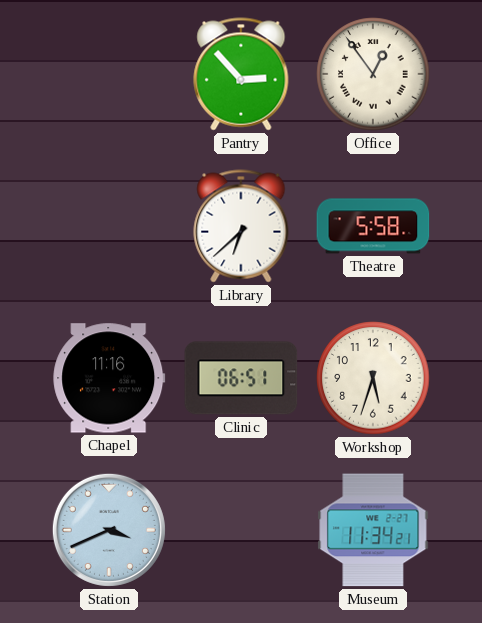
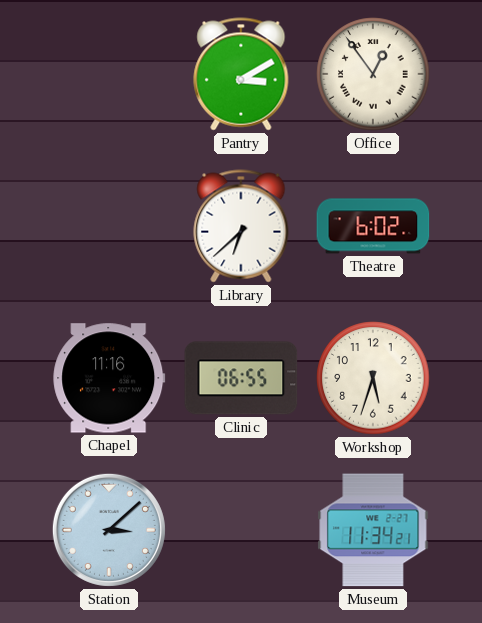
Pantry: 2:53 -> 3:10 (241, 74)
Theatre: 5:58 -> 6:02 (373, 226)
Clinic: 06:51 -> 06:55 (241, 378)
Station: 3:41 -> 3:08 (109, 530)
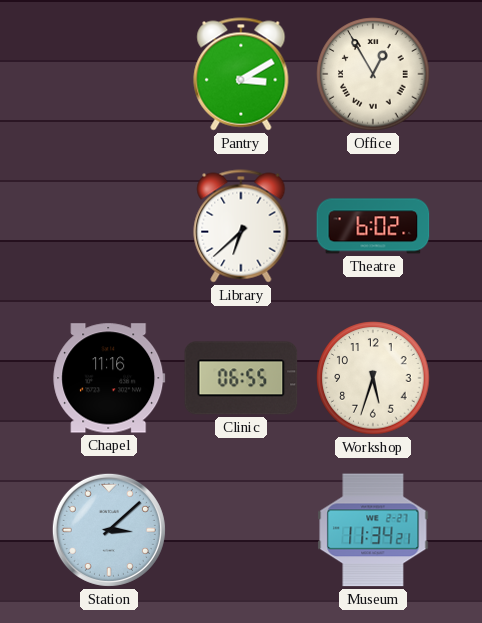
Office: 12:54 -> 12:55 (373, 74)
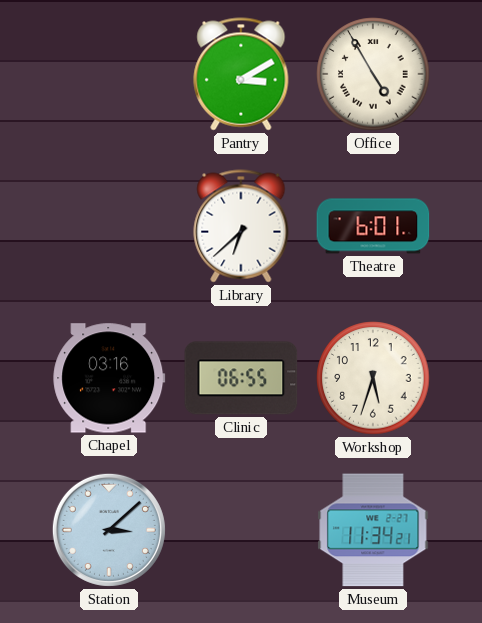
Office: 12:55 -> 4:55 (373, 74)
Theatre: 6:02 -> 6:01 (373, 226)
Chapel: 11:16 -> 03:16 (109, 378)
